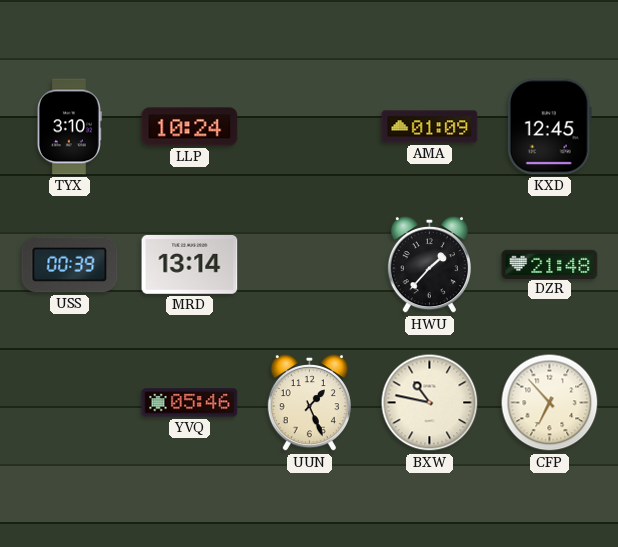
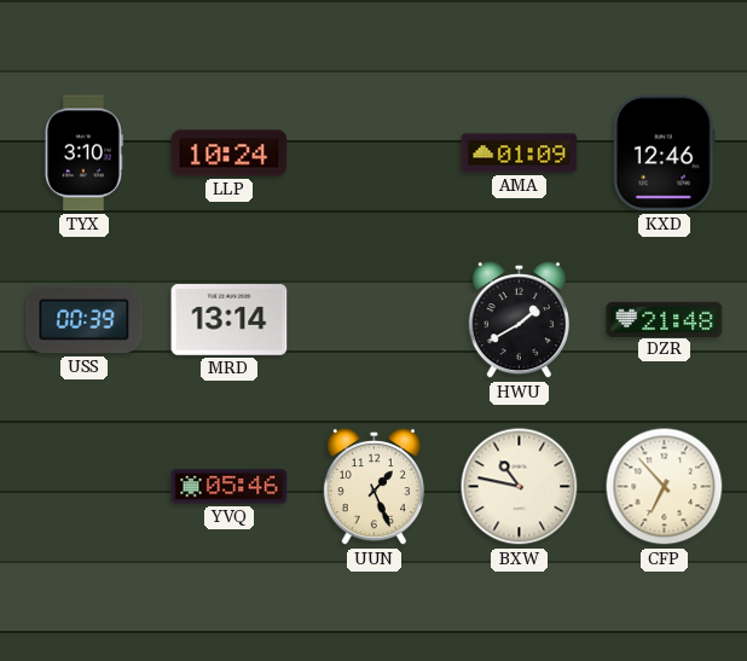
KXD: 12:45 -> 12:46 (664, 153)
HWU: 1:37 -> 1:40 (519, 320)
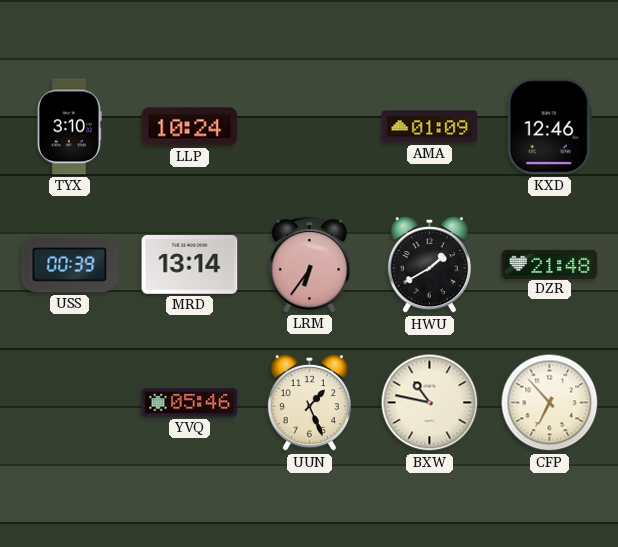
LRM: none -> 6:36 (310, 265)
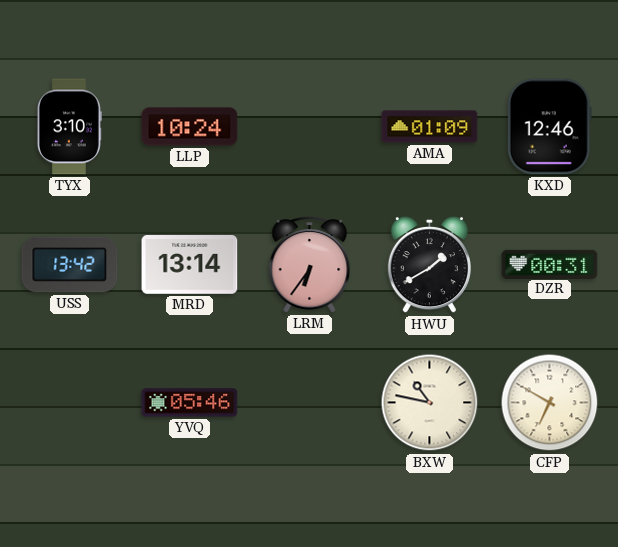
USS: 00:39 -> 13:42 (70, 265)
DZR: 21:48 -> 00:31 (550, 264)
UUN: 1:26 -> none (309, 403)
CFP: 6:53 -> 6:50 (550, 403)
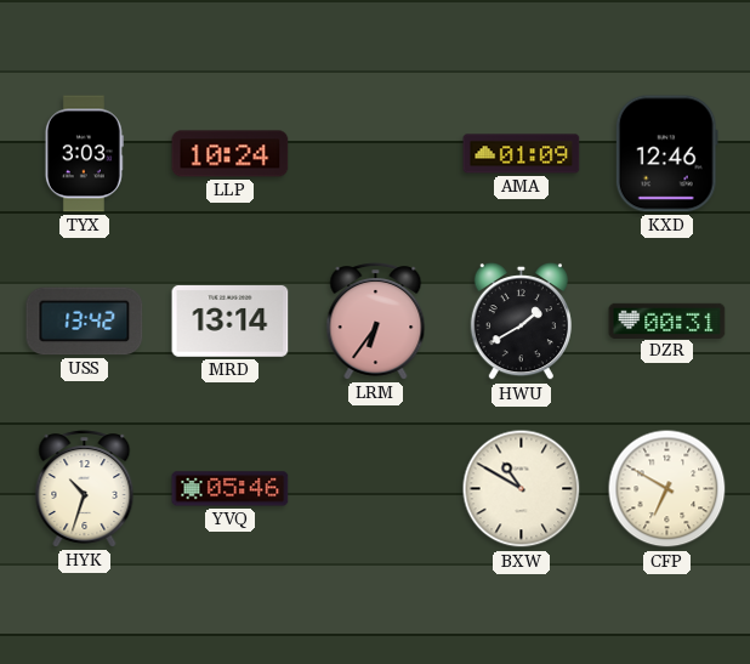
TYX: 3:10 -> 3:03 (84, 154)
HYK: none -> 10:33 (85, 489)
BXW: 10:47 -> 10:50 (522, 489)
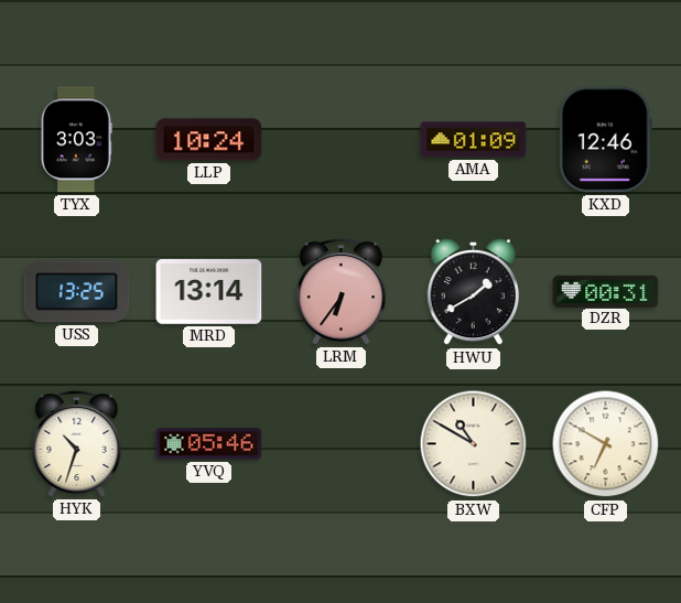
USS: 13:42 -> 13:25 (77, 292)
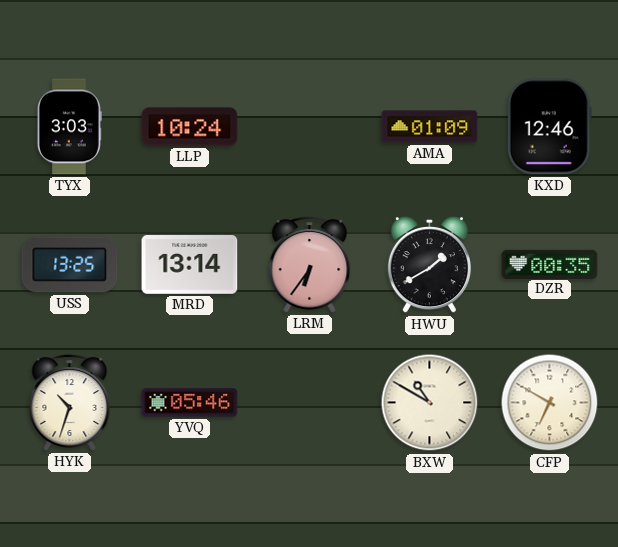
DZR: 00:31 -> 00:35 (550, 264)
